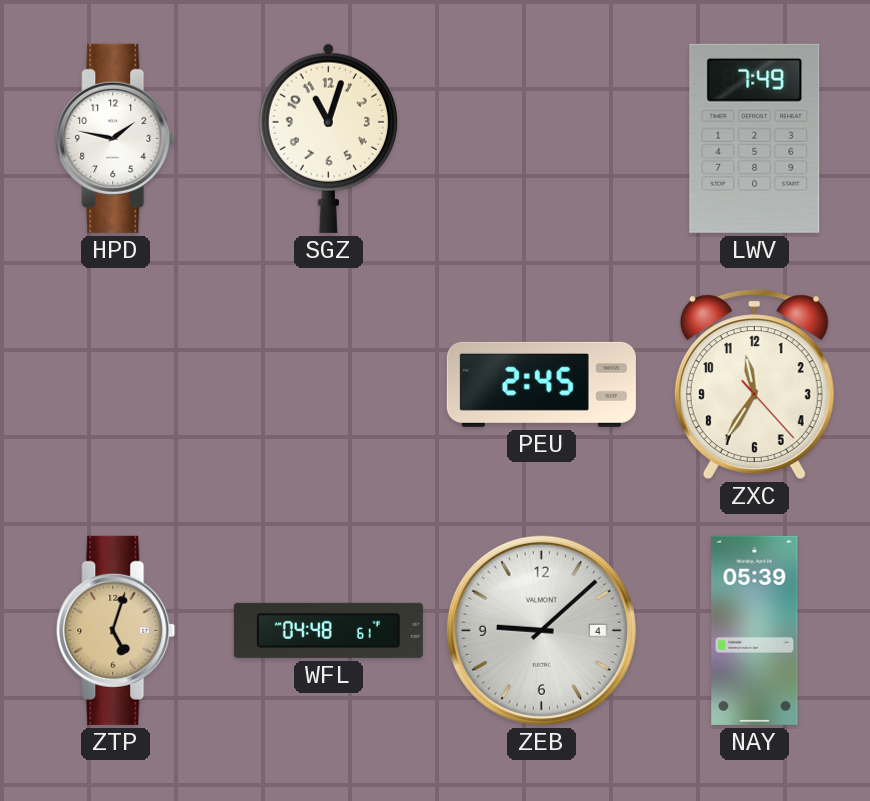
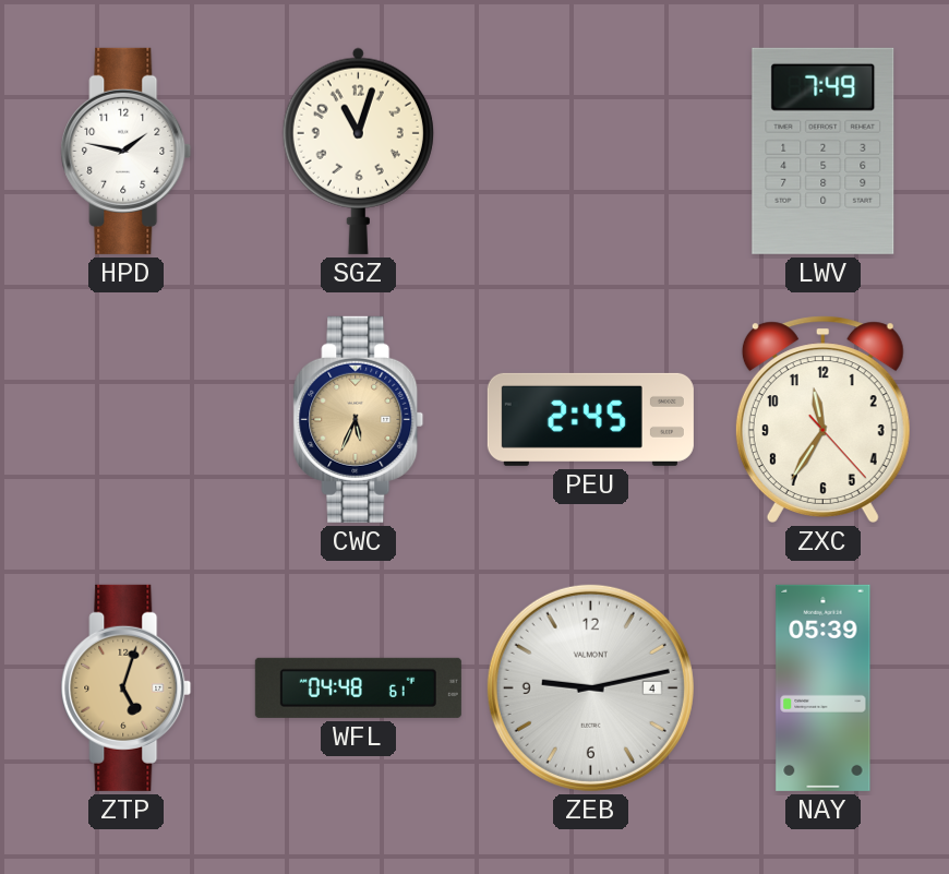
CWC: none -> 5:34 (359, 419)
ZEB: 9:08 -> 9:13 (590, 687)
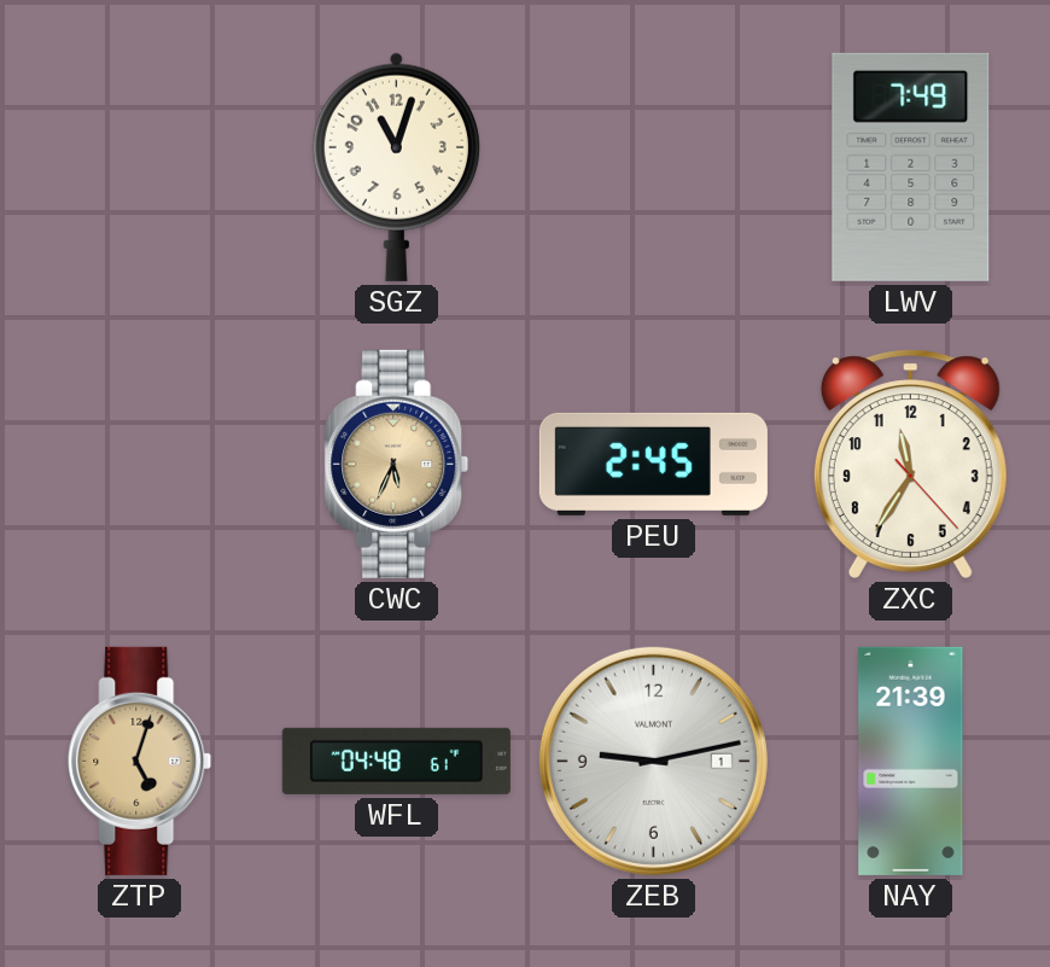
HPD: 1:47 -> none (127, 151)
ZEB date: 4 -> 1 (653, 761)
NAY: 05:39 -> 21:39 (911, 761)
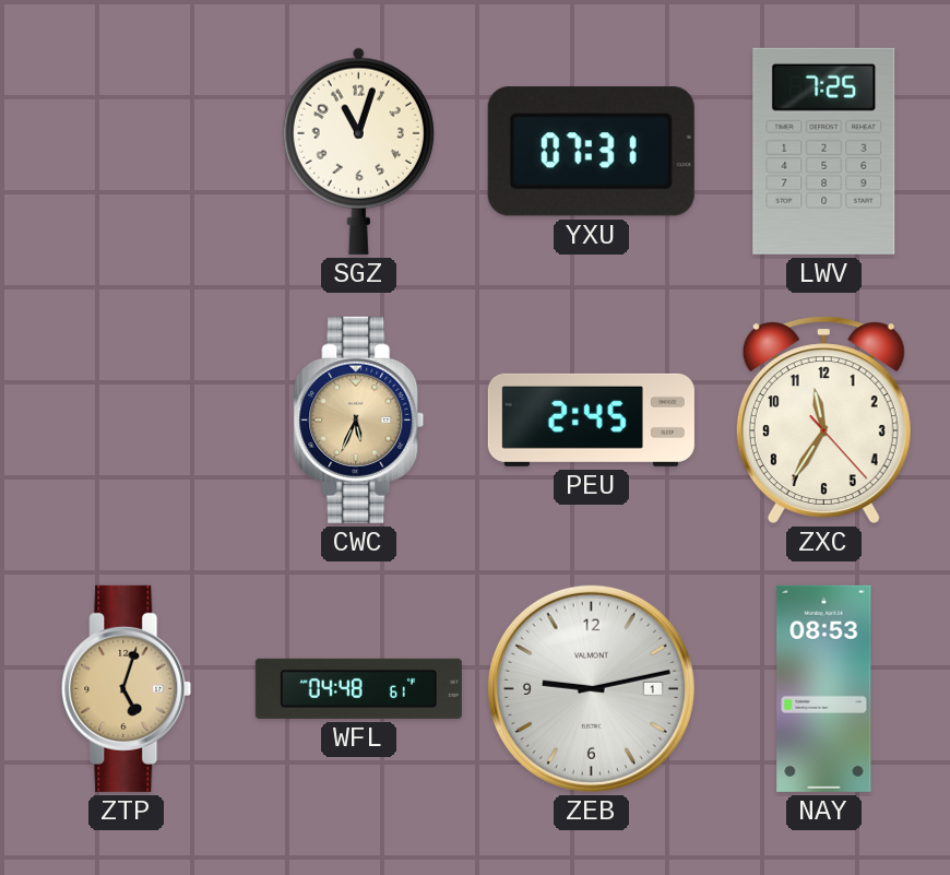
YXU: none -> 07:31 (591, 152)
LWV: 7:49 -> 7:25 (824, 151)
NAY: 21:39 -> 08:53 (824, 688)
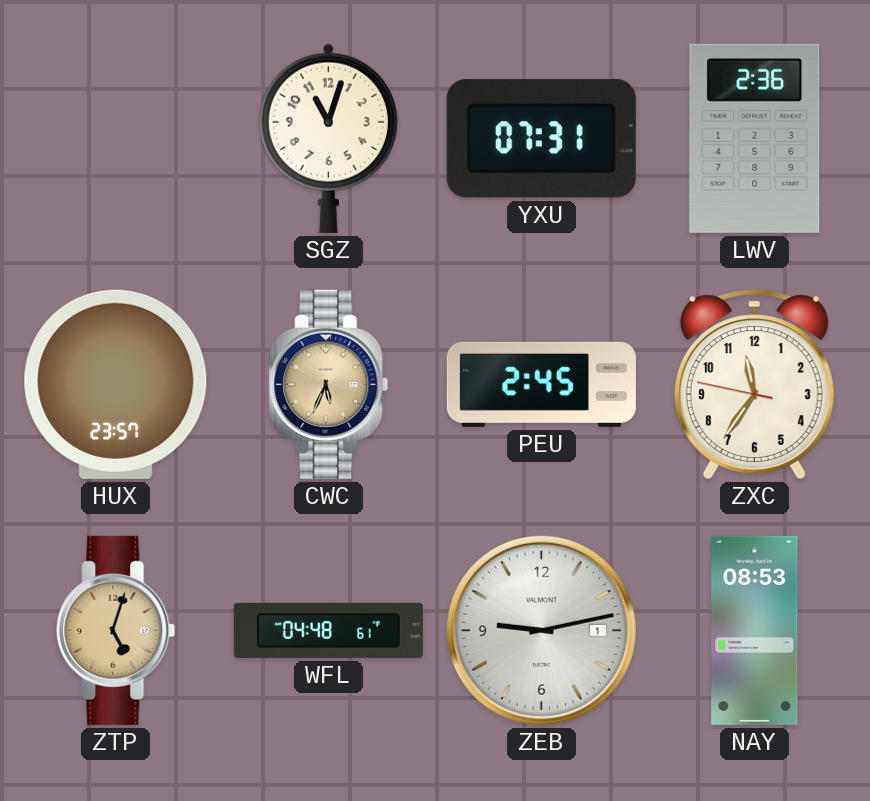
LWV: 7:25 -> 2:36 (755, 138)
HUX: none -> 23:57 (116, 384)
ZXC: 11:35:23 -> 11:35:47 (754, 384)
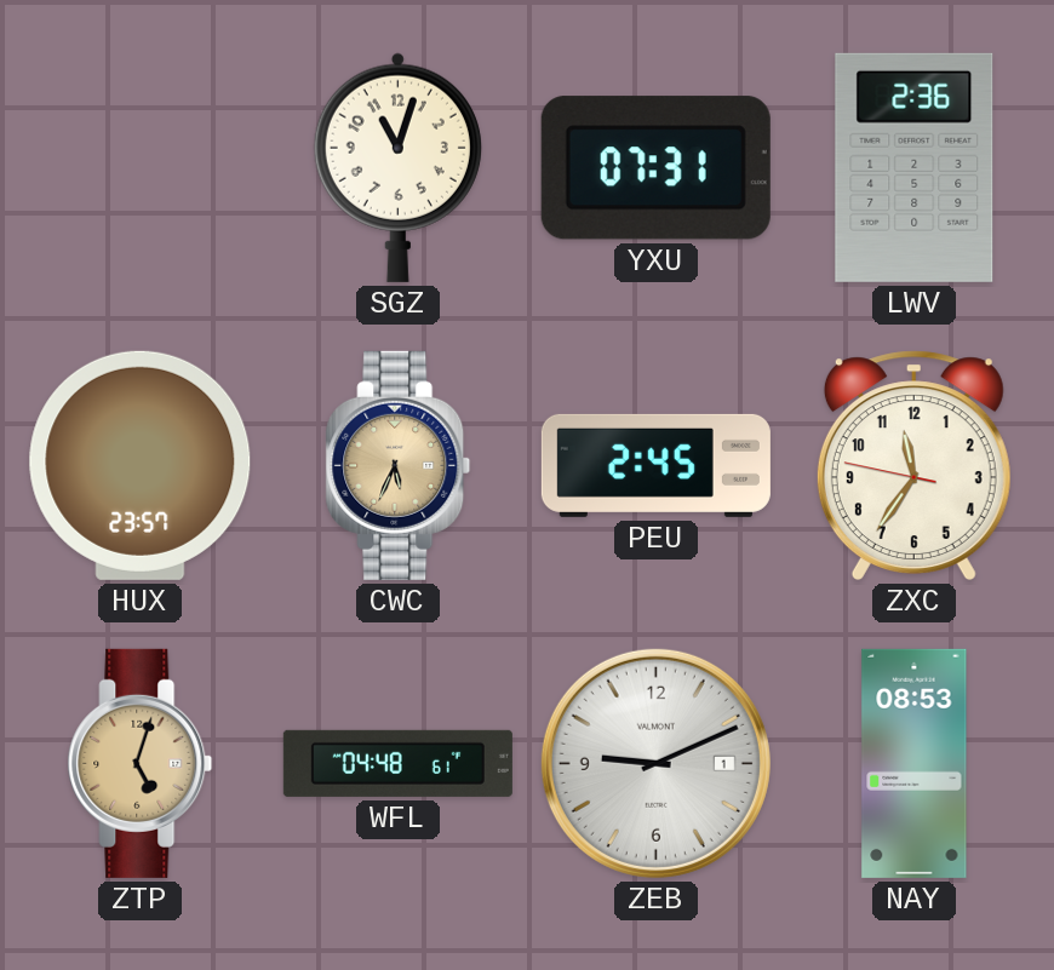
ZEB: 9:13 -> 9:11 (655, 763)
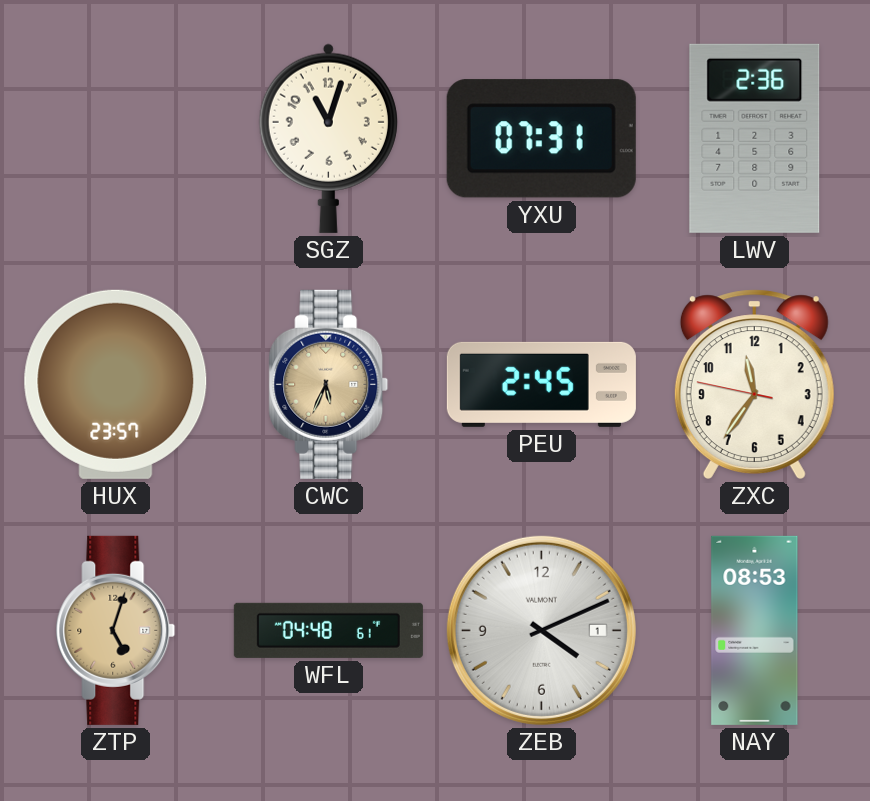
ZEB: 9:11 -> 4:11 (541, 630)
